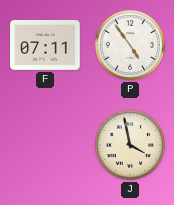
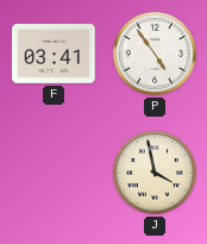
F: 07:11 -> 03:41 (54, 55)
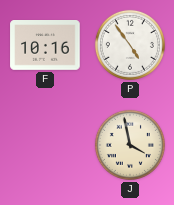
F: 03:41 -> 10:16 (45, 46)
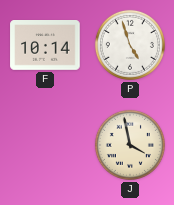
F: 10:16 -> 10:14 (45, 46)
P: 4:54 -> 4:57 (130, 45)
